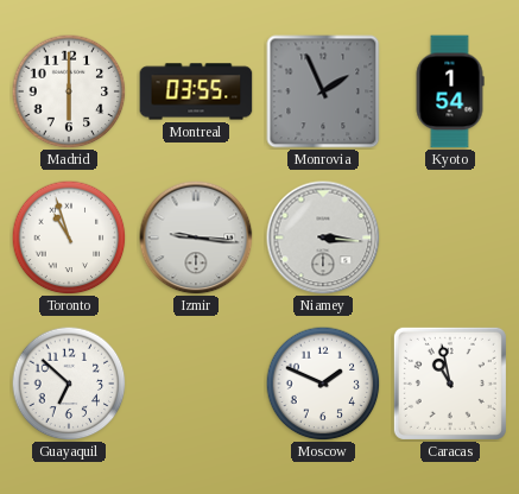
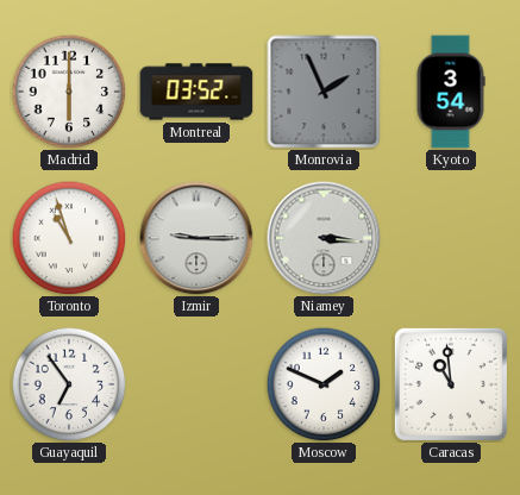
Montreal: 03:55 -> 03:52 (196, 92)
Kyoto: 1:54 -> 3:54 (451, 92)
Izmir: 9:16 -> 9:15 (196, 238)
Guayaquil: 6:52 -> 6:54 (69, 384)
Caracas: 10:58 -> 10:59 (451, 384)
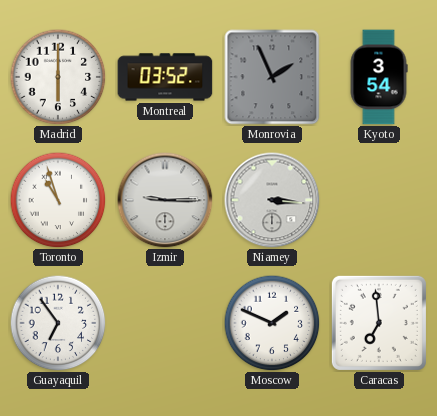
Caracas: 10:59 -> 6:59 (379, 323)
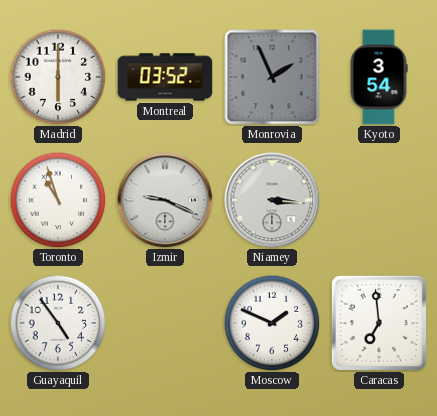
Izmir: 9:15 -> 9:19 (165, 200)
Guayaquil: 6:54 -> 4:54 (58, 323)
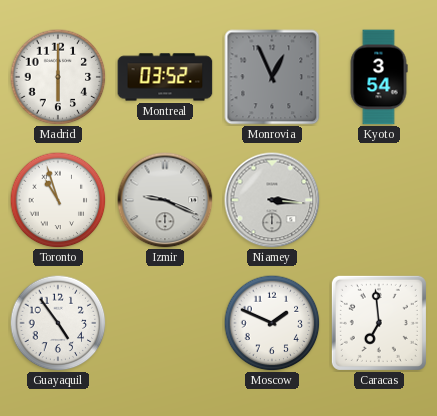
Monrovia: 1:56 -> 12:56 (272, 77)
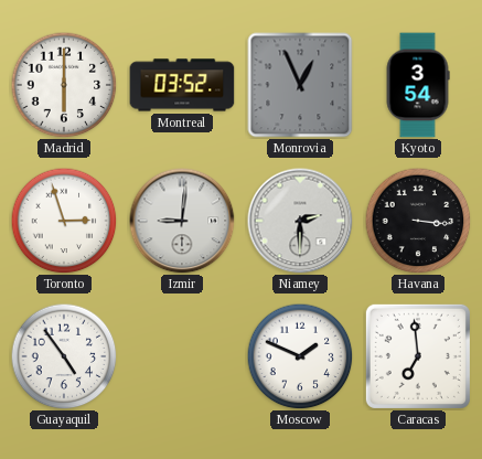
Toronto: 10:57 -> 2:57 (64, 221)
Izmir: 9:19 -> 9:01 (182, 221)
Niamey: 3:16 -> 2:30 (300, 221)
Havana: none -> 3:16 (418, 221)
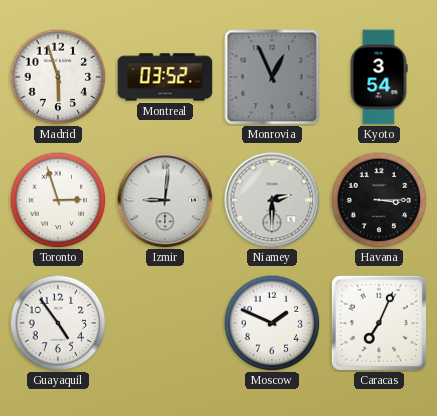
Madrid: 6:00 -> 5:57 (58, 77)
Havana: 3:16 -> 3:15 (379, 200)
Caracas: 6:59 -> 7:04 (379, 323)
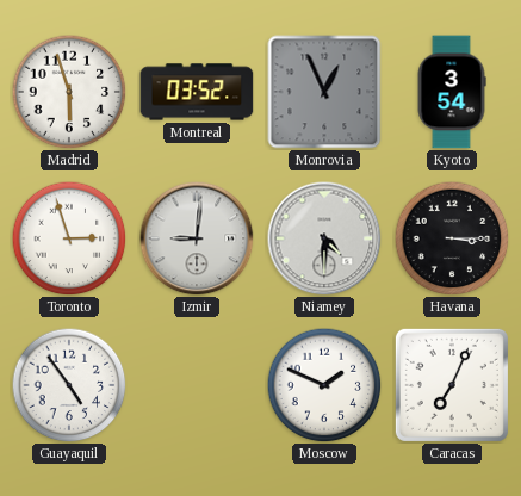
Niamey: 2:30 -> 4:30 (324, 238)
